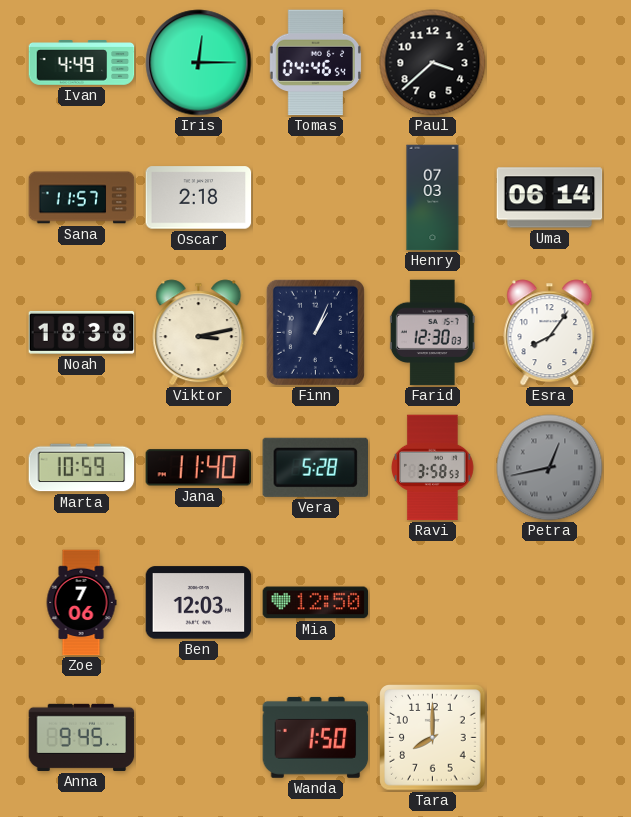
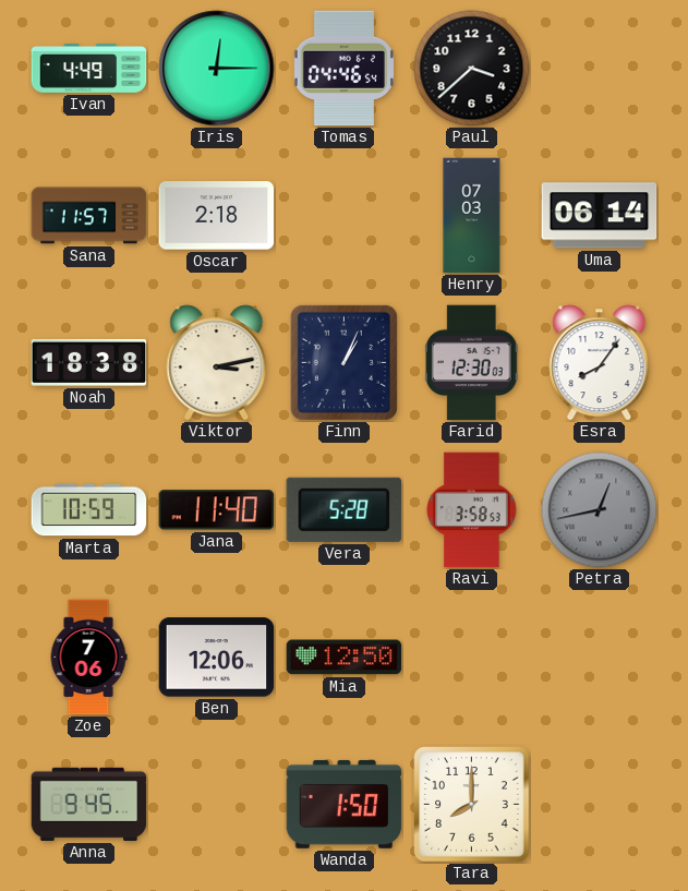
Ben: 12:03 -> 12:06 (217, 658)
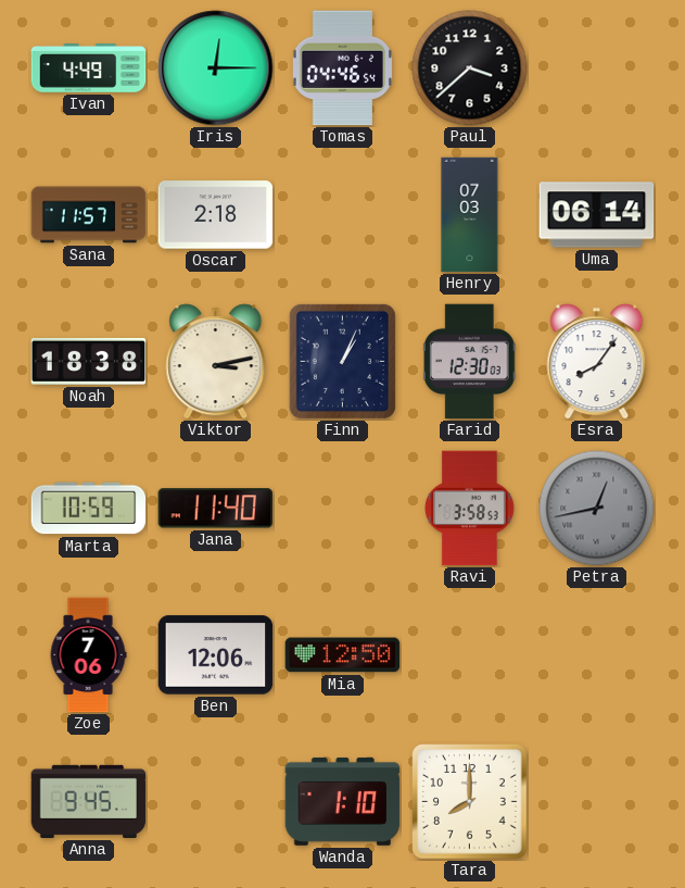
Vera: 5:28 -> none (343, 509)
Wanda: 1:50 -> 1:10 (343, 801)
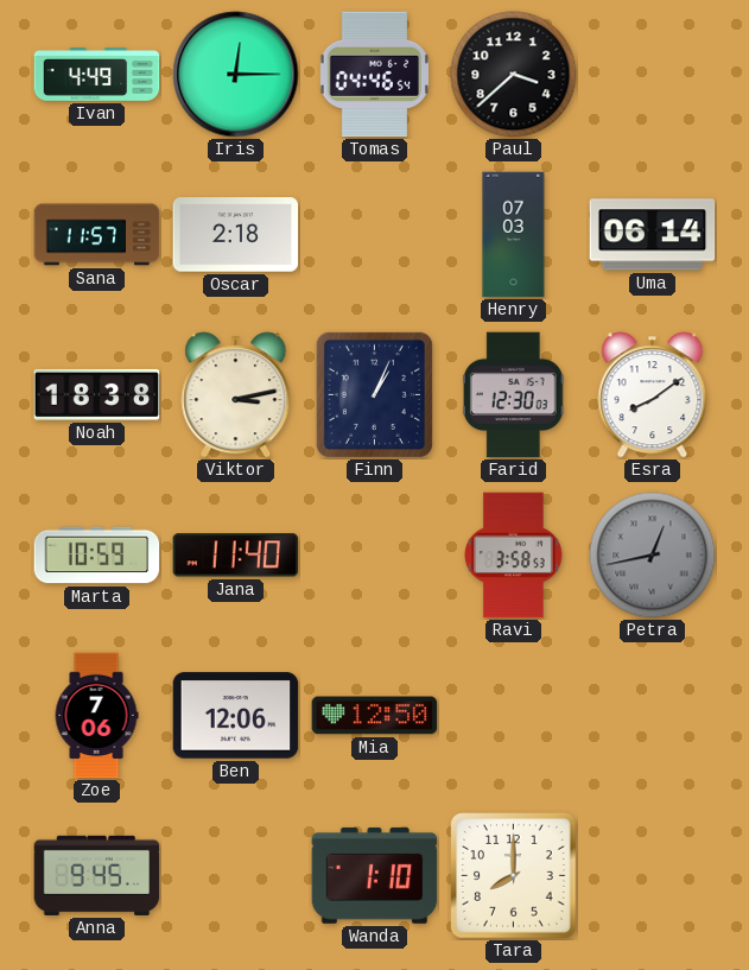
Esra: 8:06 -> 8:09 (653, 395)
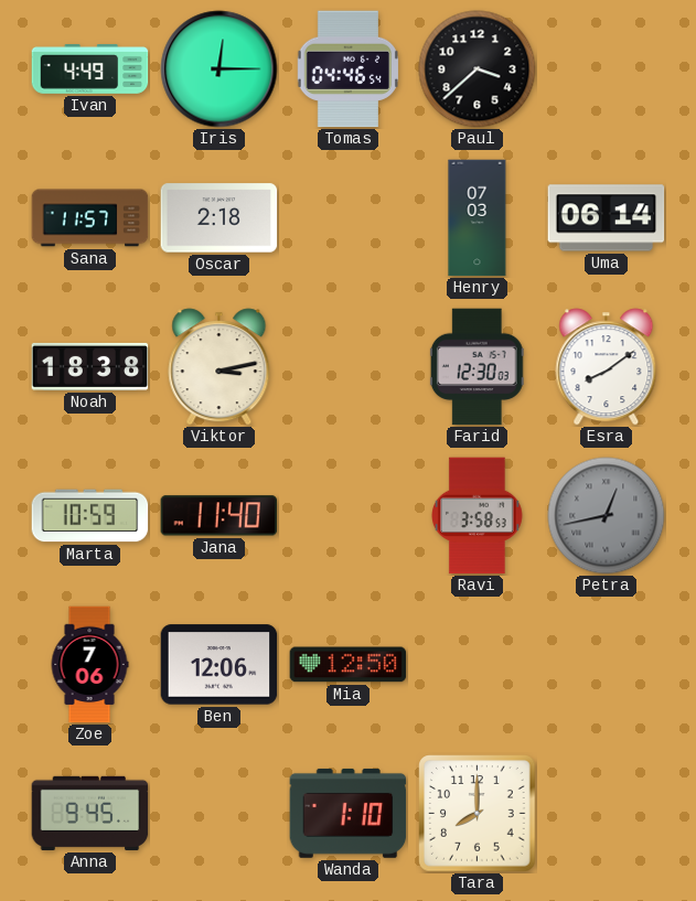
Finn: 1:04 -> none (374, 394)
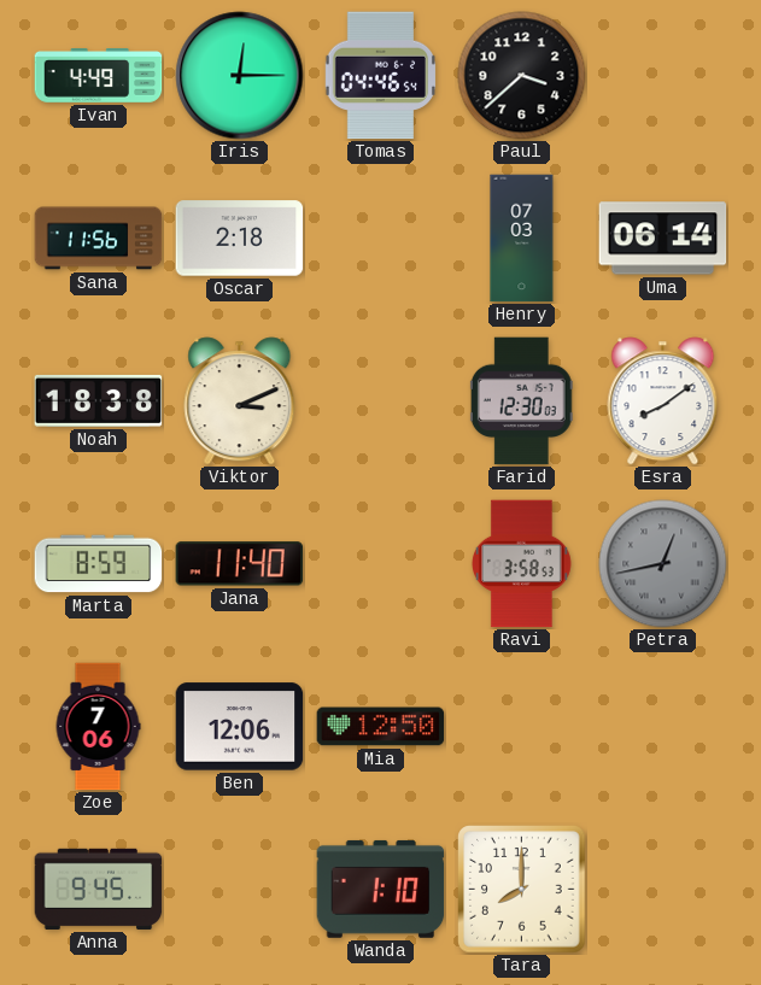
Sana: 11:57 -> 11:56 (99, 239)
Viktor: 3:13 -> 3:11 (240, 401)
Marta: 10:59 -> 8:59 (99, 564)
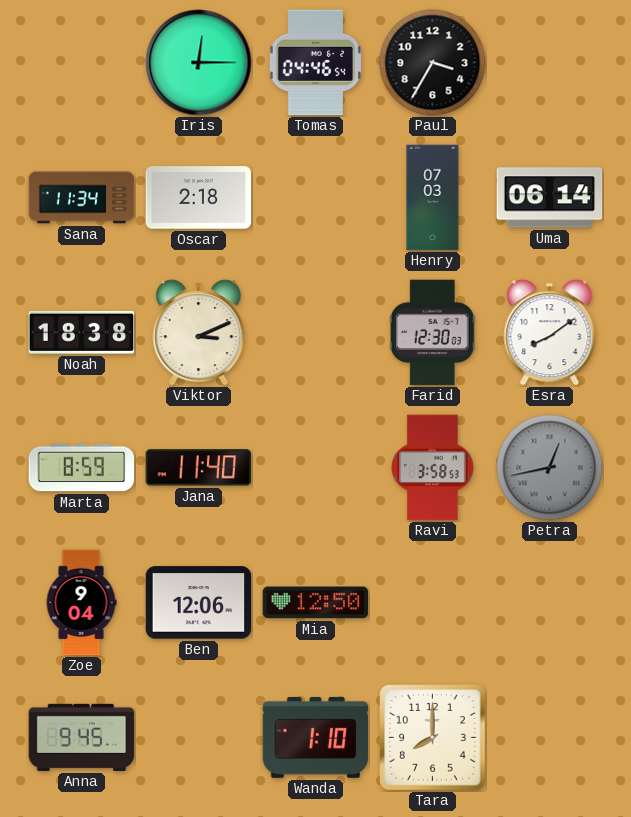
Ivan: 4:49 -> none (99, 76)
Paul: 3:38 -> 3:35 (433, 63)
Sana: 11:56 -> 11:34 (82, 198)
Zoe: 7:06 -> 9:04 (81, 603)
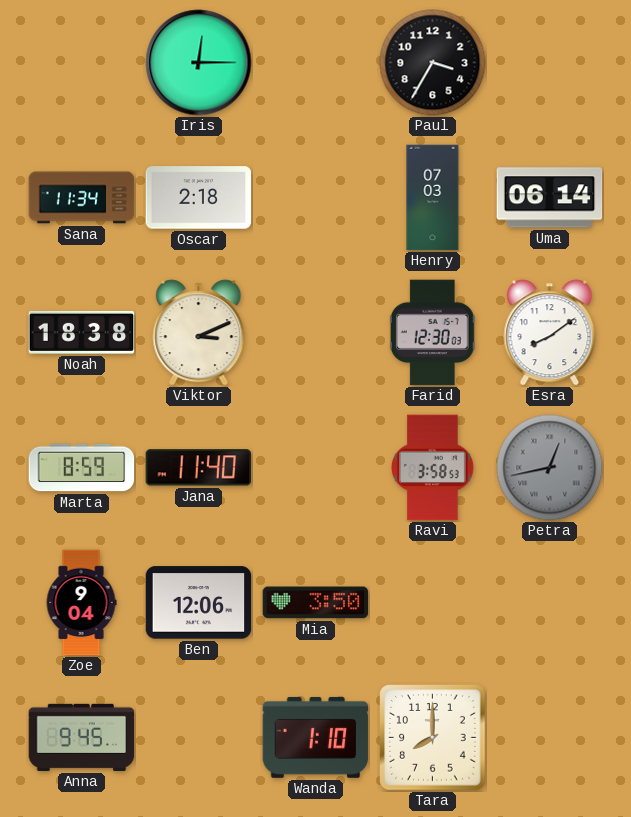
Tomas: 04:46 -> none (315, 63)
Mia: 12:50 -> 3:50 (316, 603)
